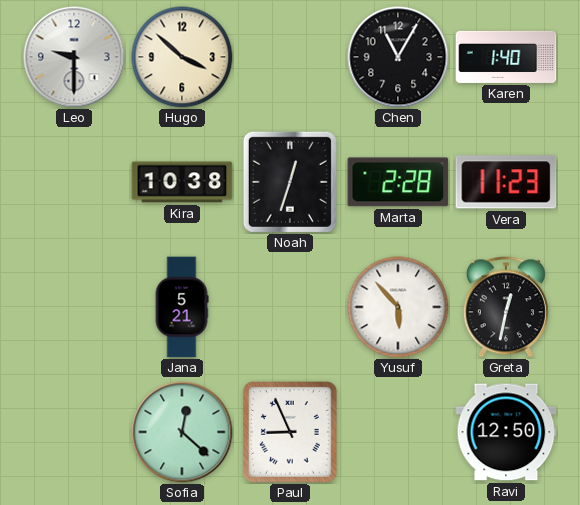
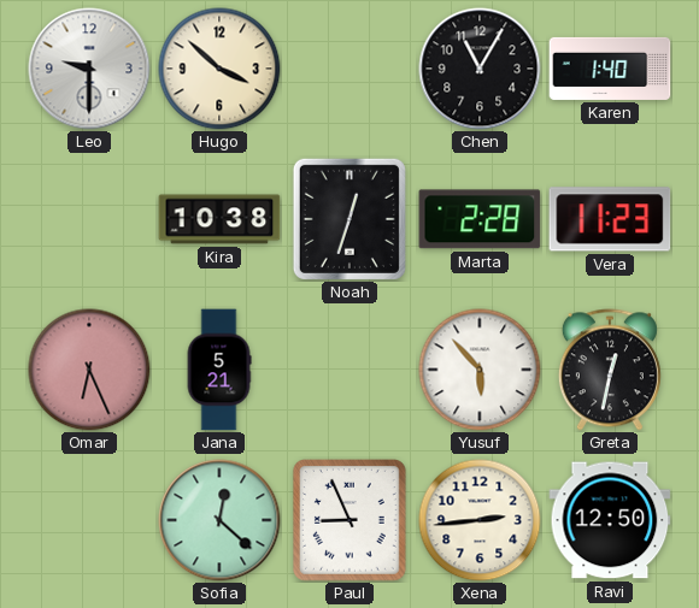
Omar: none -> 6:26 (89, 370)
Xena: none -> 2:44 (480, 520)
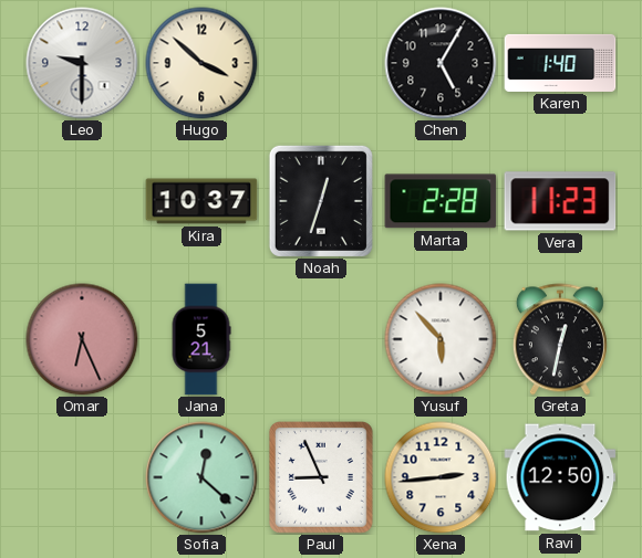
Chen: 11:05 -> 5:05 (441, 63)
Kira: 10:38 -> 10:37 (201, 201)
